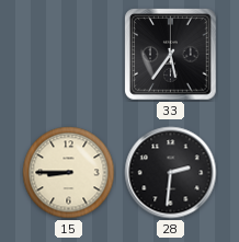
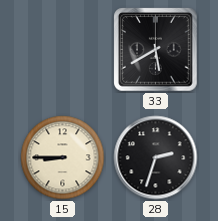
33: 5:36 -> 5:40 (156, 50)
28: 2:31 -> 2:33 (156, 158)
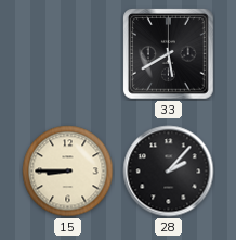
28: 2:33 -> 2:07 (169, 172)
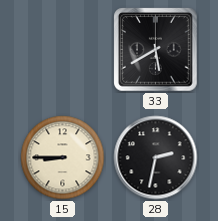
28: 2:07 -> 2:32 (156, 158)
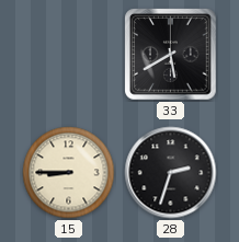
28: 2:32 -> 2:33 (171, 173)
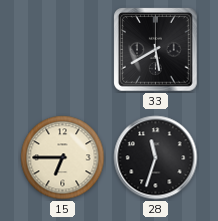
15: 8:45 -> 6:45 (63, 158)
28: 2:33 -> 11:33 (156, 158)
